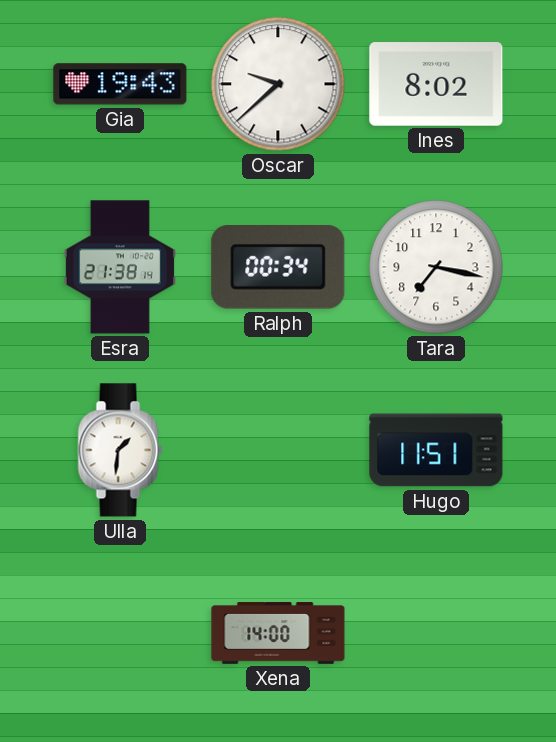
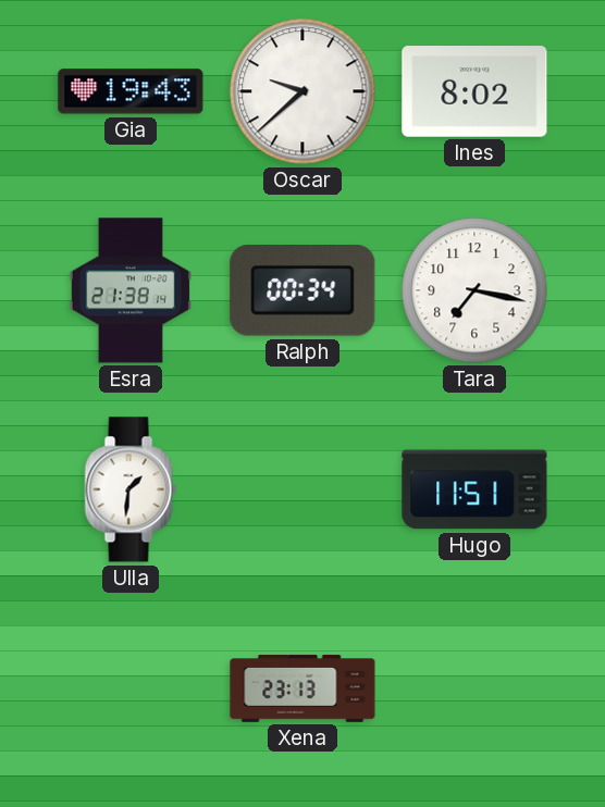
Xena: 14:00 -> 23:13 (302, 688)
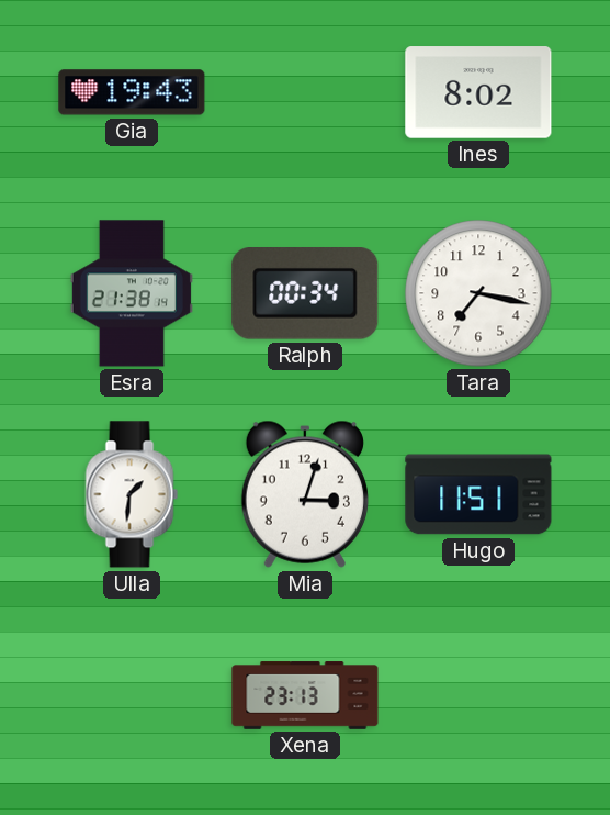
Oscar: 9:38 -> none (302, 91)
Mia: none -> 3:03 (305, 494)
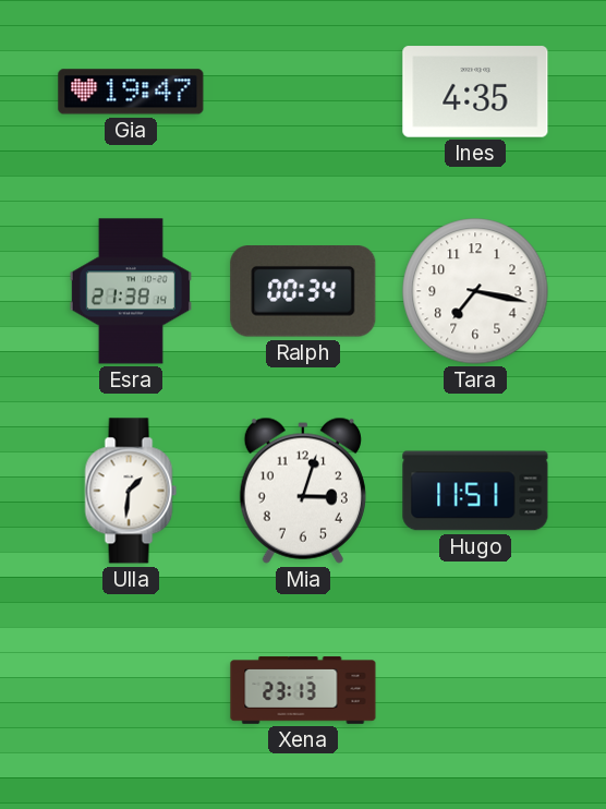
Gia: 19:43 -> 19:47 (131, 92)
Ines: 8:02 -> 4:35 (475, 92)
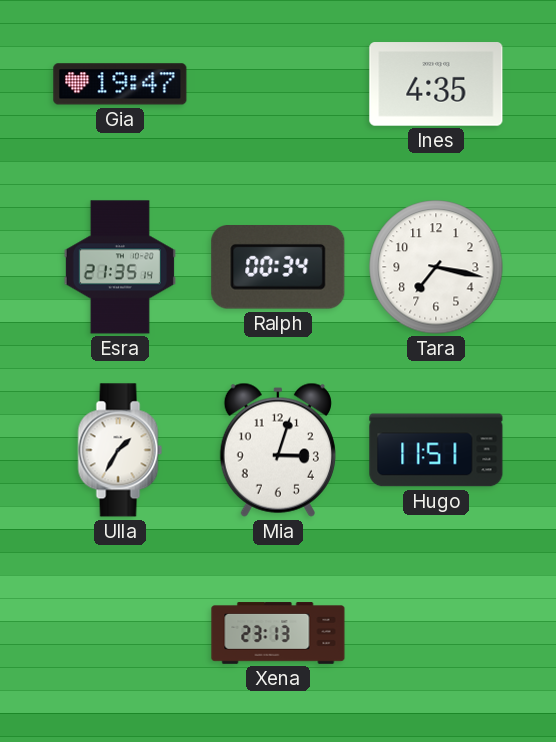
Esra: 21:38 -> 21:35 (120, 267)
Ulla: 1:31 -> 1:35 (120, 450)
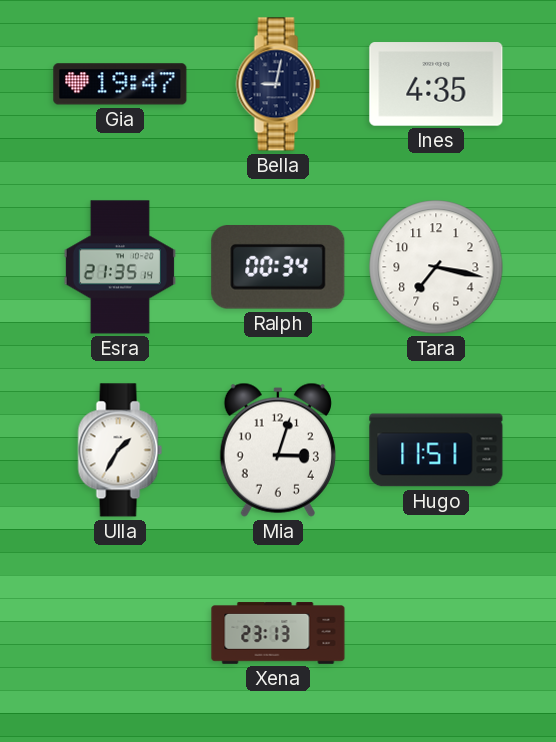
Bella: none -> 9:02 (278, 84)
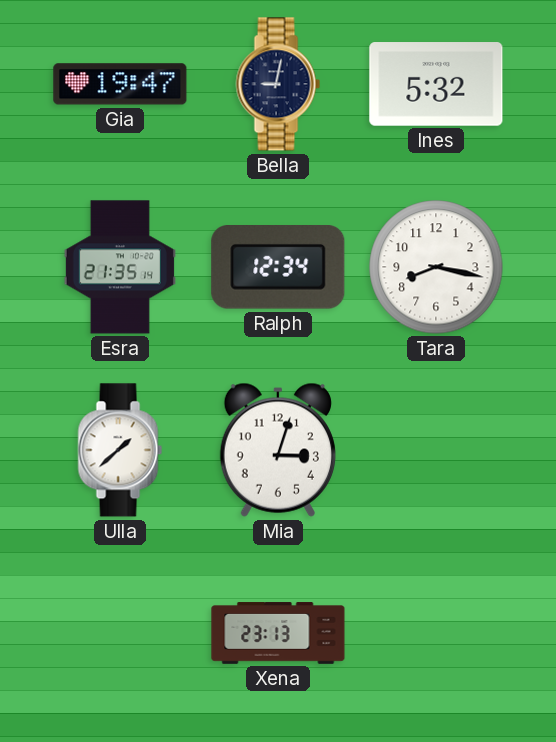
Ines: 4:35 -> 5:32 (436, 84)
Ralph: 00:34 -> 12:34 (278, 268)
Tara: 7:17 -> 8:17 (436, 267)
Ulla: 1:35 -> 1:38 (120, 450)
Hugo: 11:51 -> none (436, 450)
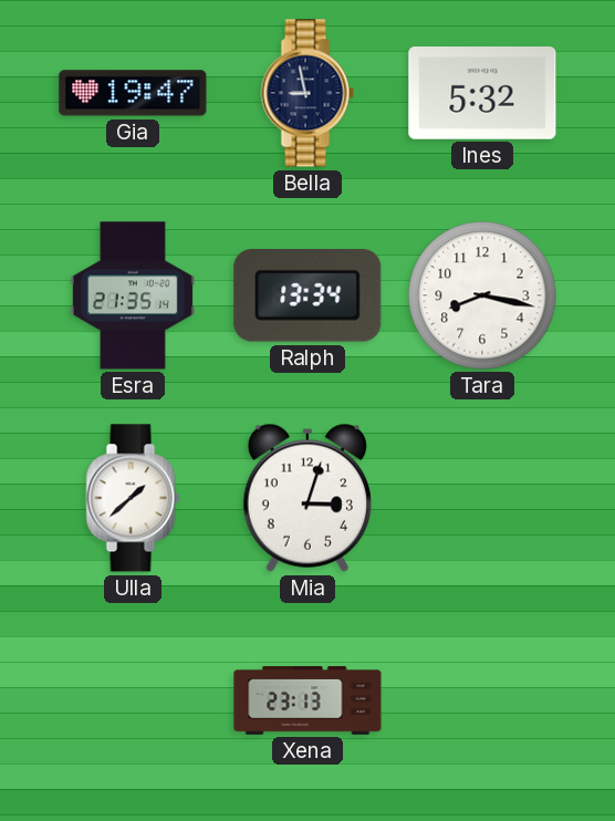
Bella: 9:02 -> 8:58 (307, 93)
Ralph: 12:34 -> 13:34 (307, 297)
